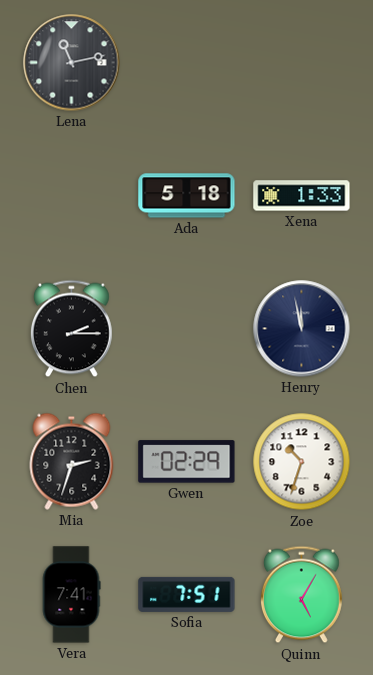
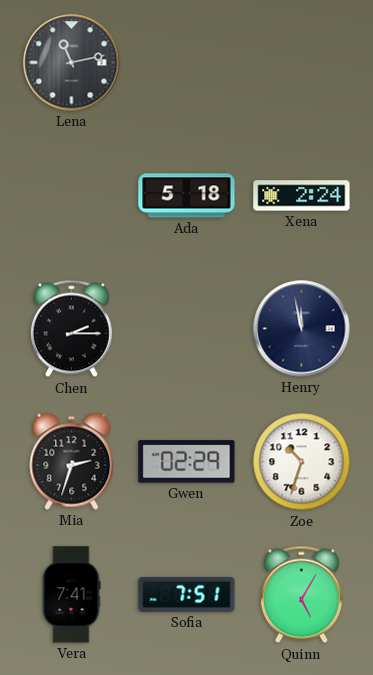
Xena: 1:33 -> 2:24 (302, 196)
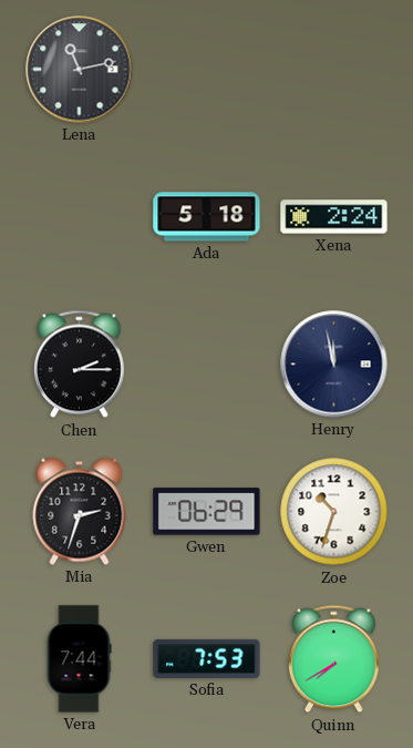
Gwen: 02:29 -> 06:29 (207, 512)
Vera: 7:41 -> 7:44 (79, 659)
Sofia: 7:51 -> 7:53 (207, 658)
Quinn: 5:05 -> 7:40 (334, 659)
